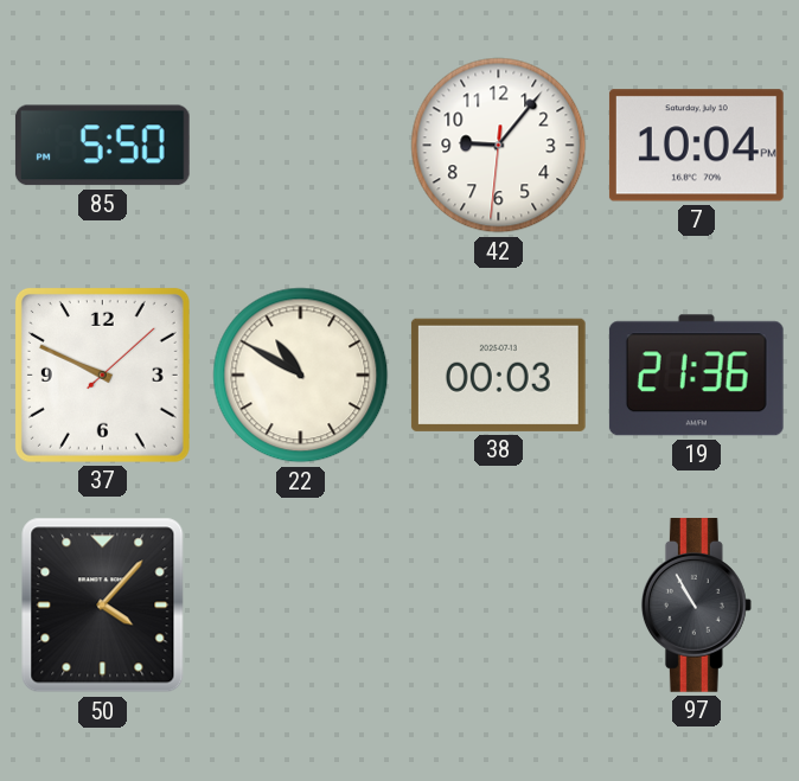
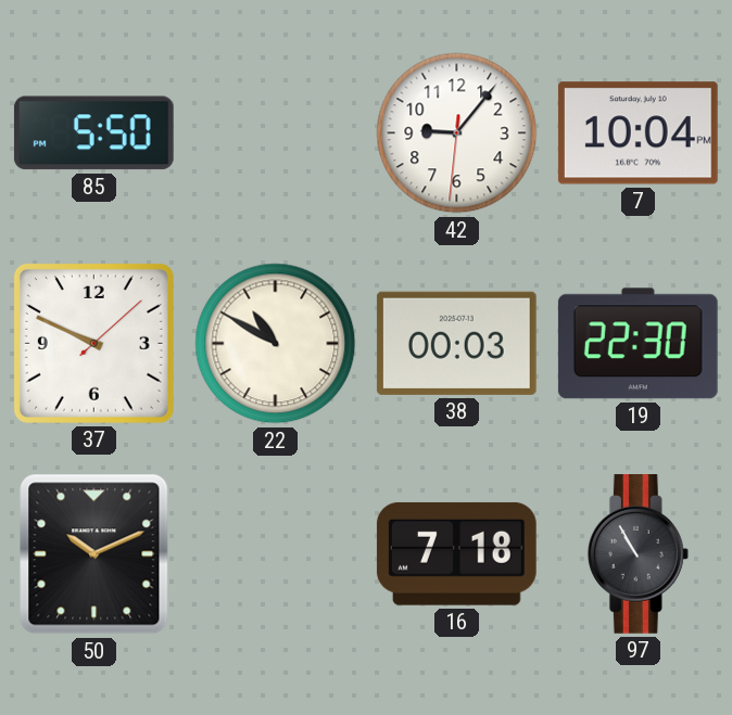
19: 21:36 -> 22:30 (638, 344)
50: 4:07 -> 10:11 (94, 554)
16: none -> 7:18 (456, 553)
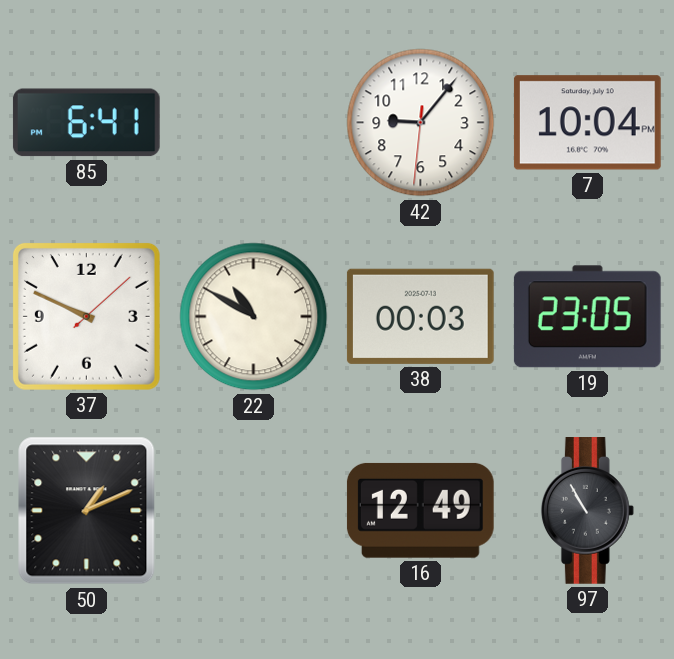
85: 5:50 -> 6:41 (86, 123)
19: 22:30 -> 23:05 (587, 317)
50: 10:11 -> 1:11 (87, 511)
16: 7:18 -> 12:49 (420, 510)
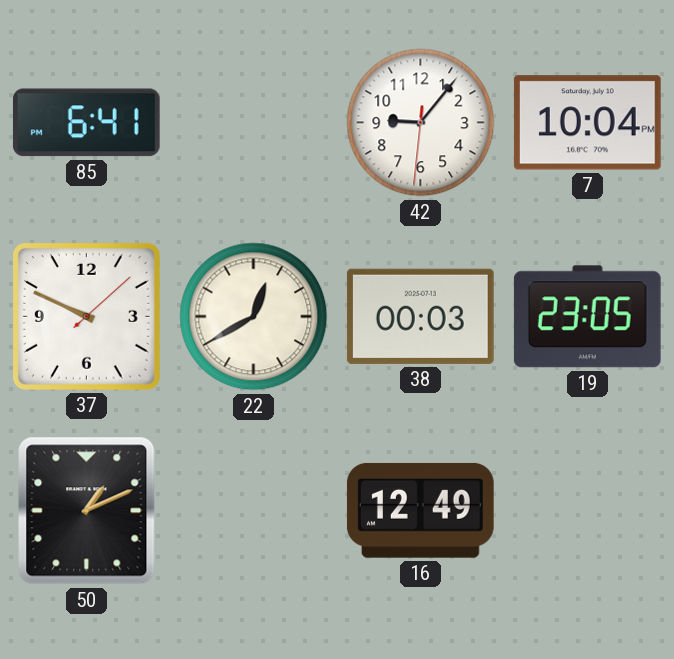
22: 10:50 -> 12:40 (254, 317)
97: 10:55 -> none (587, 511)
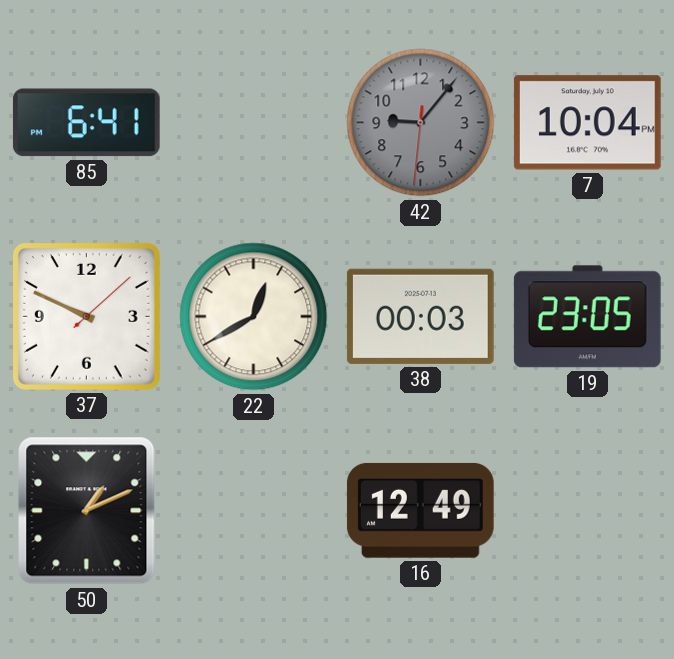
42 dial: white -> grey (421, 123)
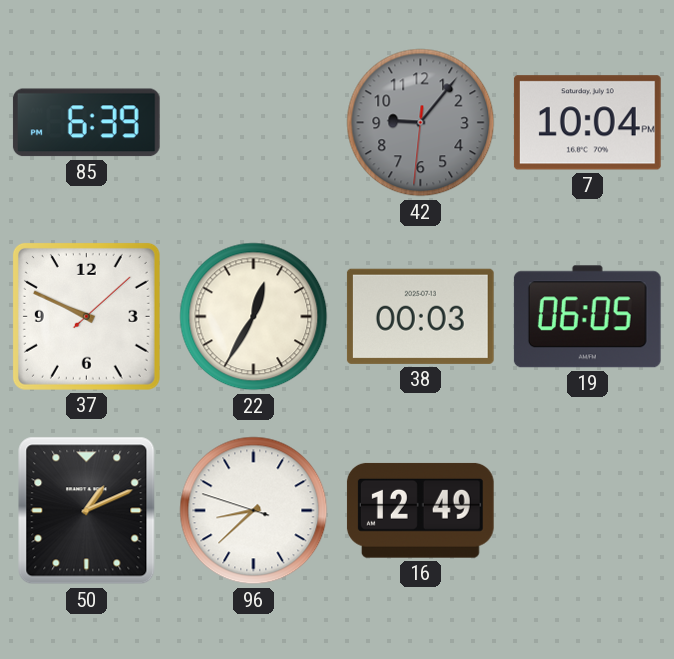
85: 6:41 -> 6:39 (86, 123)
22: 12:40 -> 12:35 (254, 317)
19: 23:05 -> 06:05 (587, 317)
96: none -> 8:37 (254, 511)
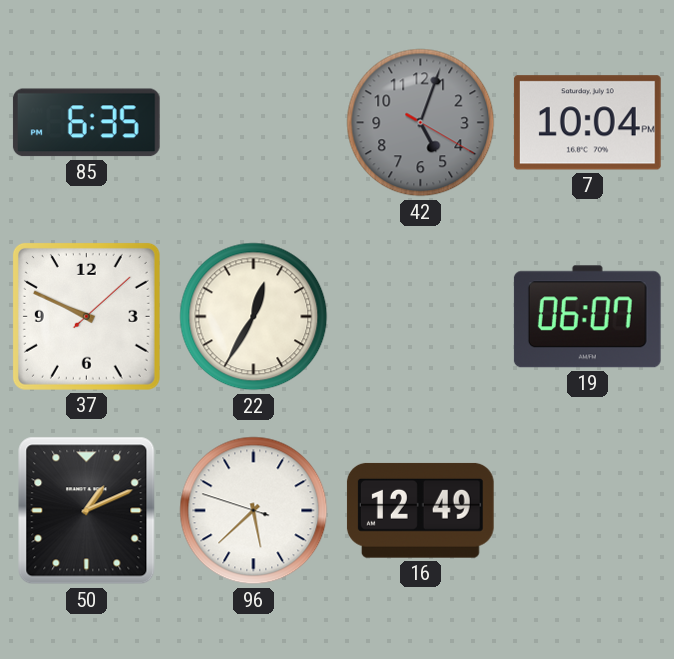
85: 6:39 -> 6:35 (86, 123)
42: 9:06 -> 5:03 (421, 123)
38: 00:03 -> none (420, 316)
19: 06:05 -> 06:07 (587, 317)
96: 8:37 -> 5:37 (254, 511)
